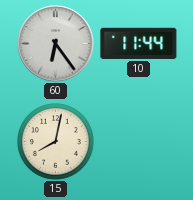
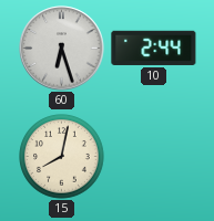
60: 6:24 -> 6:27 (62, 49)
10: 11:44 -> 2:44 (154, 48)
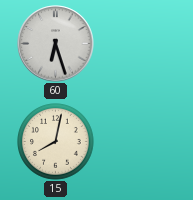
10: 2:44 -> none (154, 48)
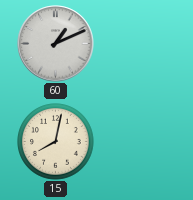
60: 6:27 -> 1:11 (56, 44)
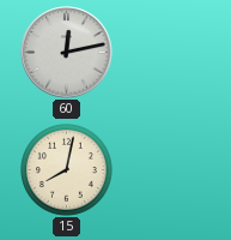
60: 1:11 -> 12:13 (67, 53)
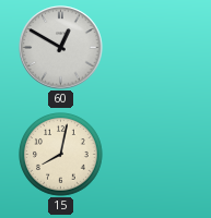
60: 12:13 -> 12:50 (61, 48)
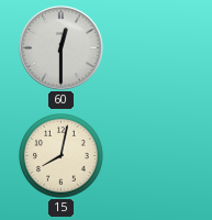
60: 12:50 -> 12:30 (62, 48)
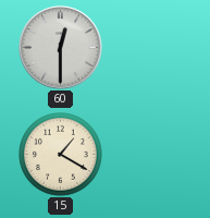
15: 8:02 -> 1:20 (61, 155)
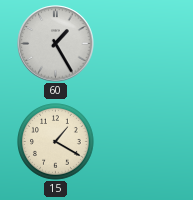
60: 12:30 -> 1:25 (56, 44)
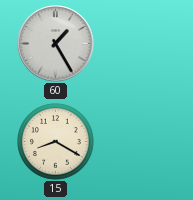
15: 1:20 -> 8:20 (56, 142)
